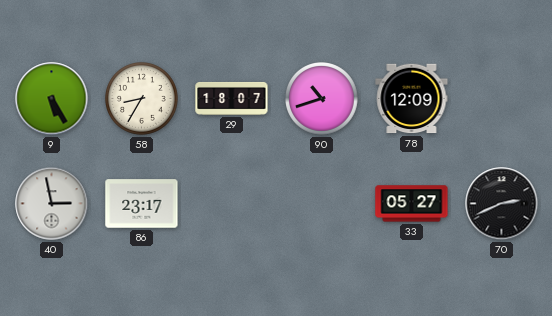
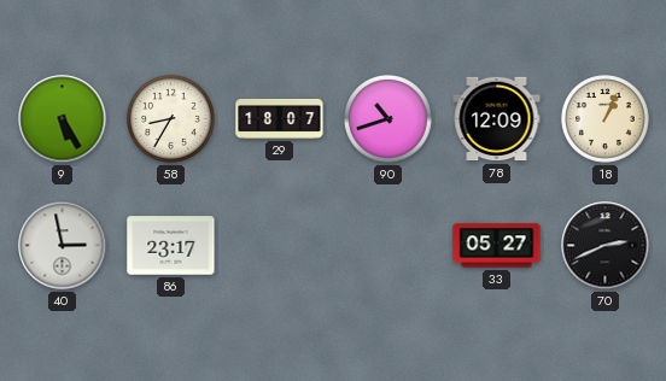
18: none -> 1:04 (606, 119)
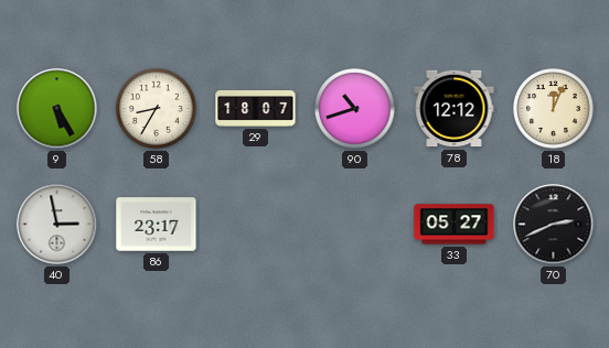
78: 12:09 -> 12:12 (455, 109)
18: 1:04 -> 12:04 (554, 109)
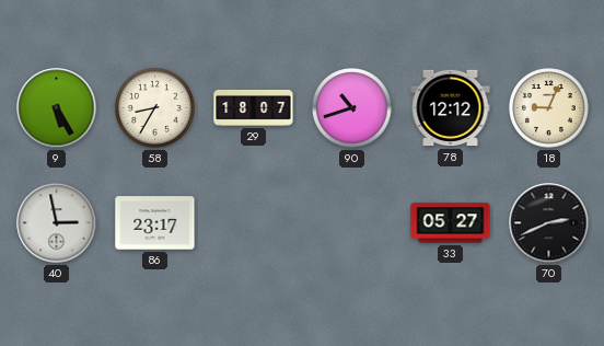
18: 12:04 -> 9:04 (549, 108)
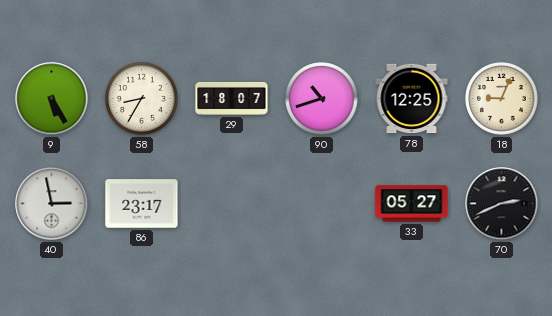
78: 12:12 -> 12:25 (412, 99)
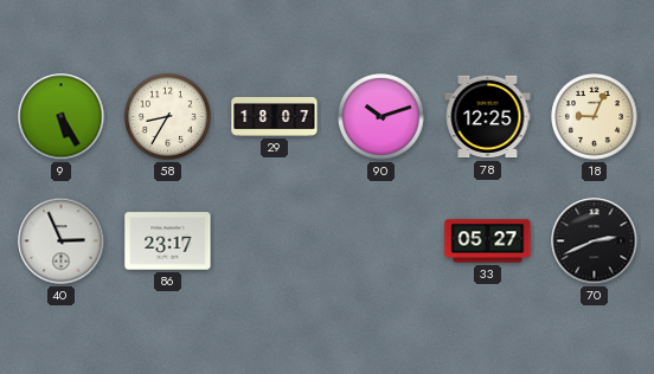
90: 10:42 -> 10:12 (381, 117)
40: 2:58 -> 2:56 (62, 241)
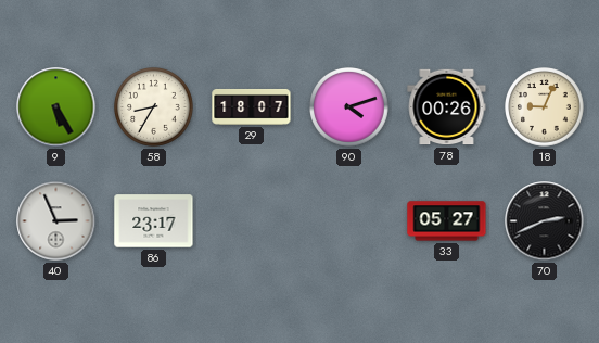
90: 10:12 -> 4:12 (349, 107)
78: 12:25 -> 00:26 (447, 107)
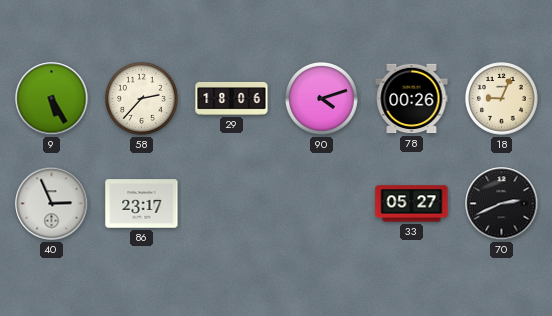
58: 8:35 -> 2:37 (142, 99)
29: 18:07 -> 18:06 (232, 98)
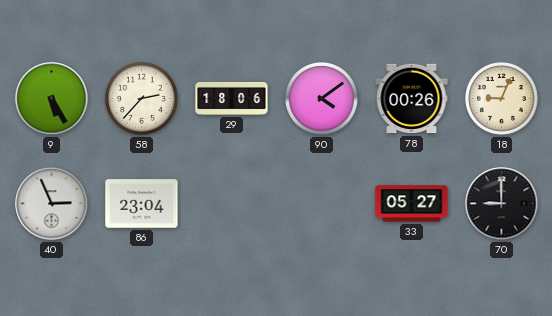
90: 4:12 -> 4:09 (322, 99)
86: 23:17 -> 23:04 (142, 204)
70: 2:41 -> 9:00 (502, 204)
